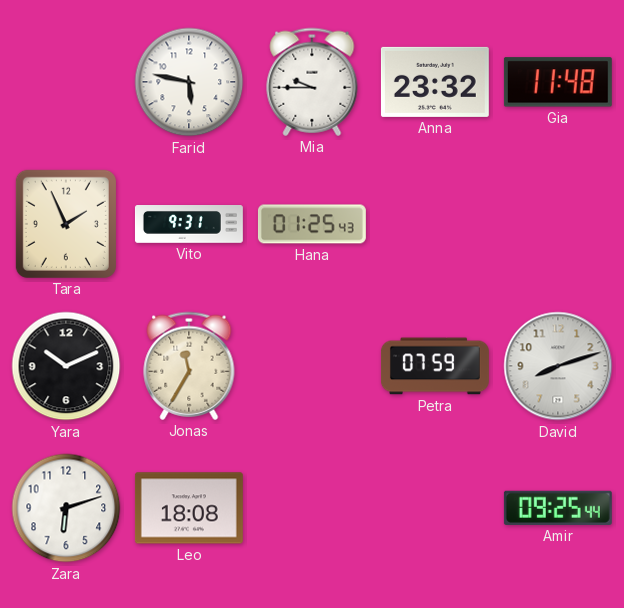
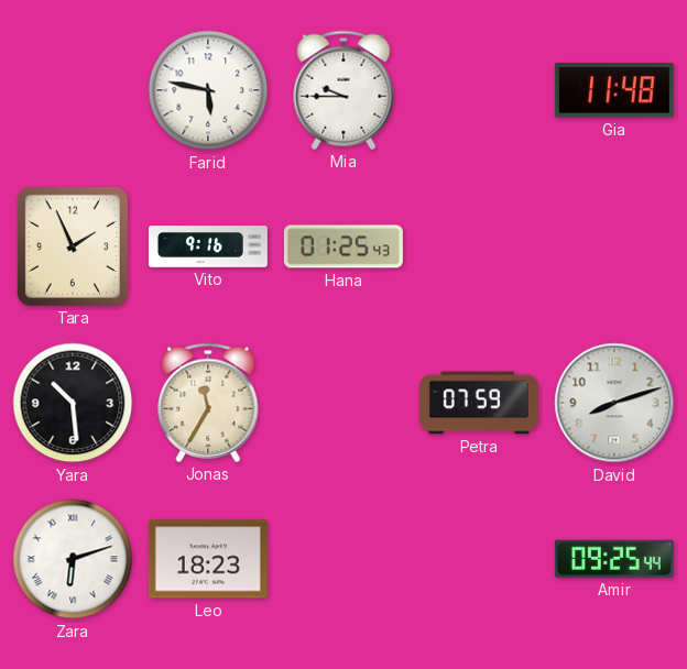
Anna: 23:32 -> none (435, 82)
Vito: 9:31 -> 9:16 (208, 248)
Yara: 10:11 -> 10:29 (73, 403)
Zara numerals: Arabic -> Roman (73, 559)
Leo: 18:08 -> 18:23 (208, 559)
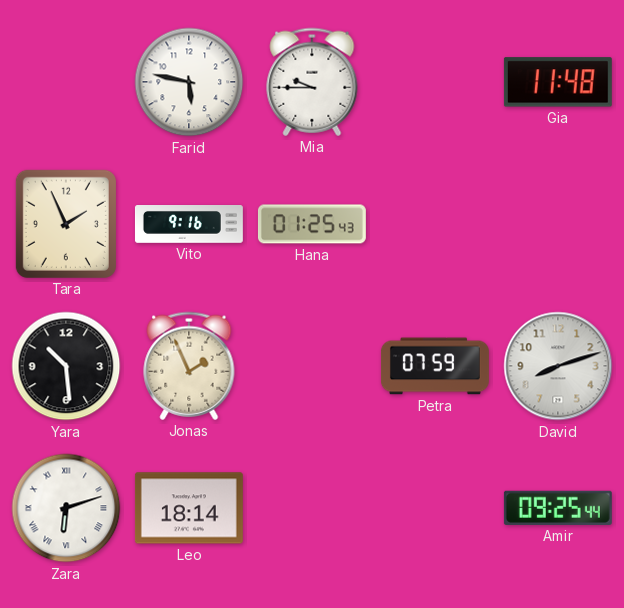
Jonas: 11:35 -> 1:56 (189, 366)
Leo: 18:23 -> 18:14 (189, 508)
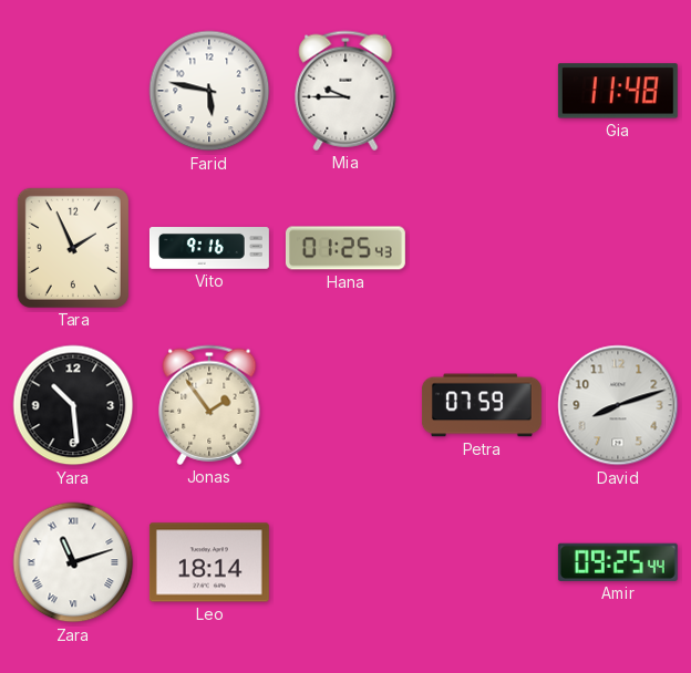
Jonas: 1:56 -> 1:54 (209, 405)
Zara: 6:12 -> 11:12 (73, 562)
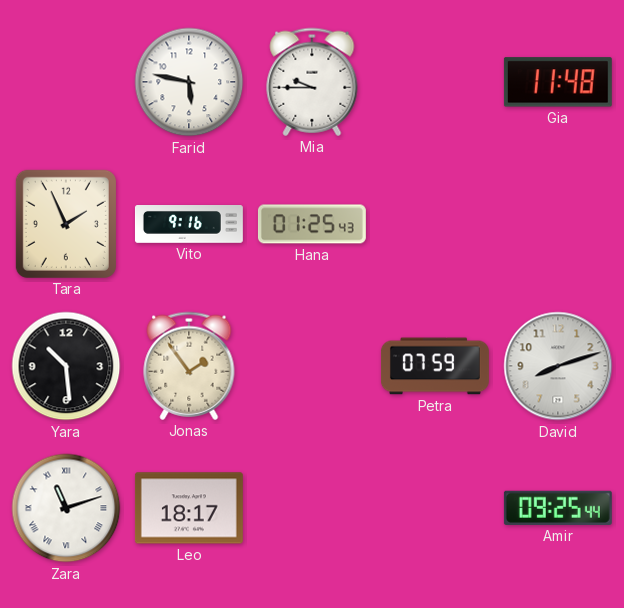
Leo: 18:14 -> 18:17 (189, 508)
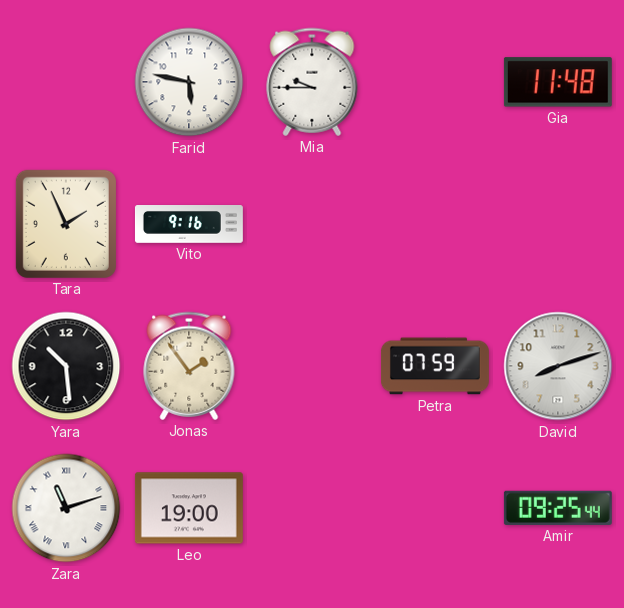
Hana: 01:25 -> none (312, 224)
Leo: 18:17 -> 19:00 (189, 508)
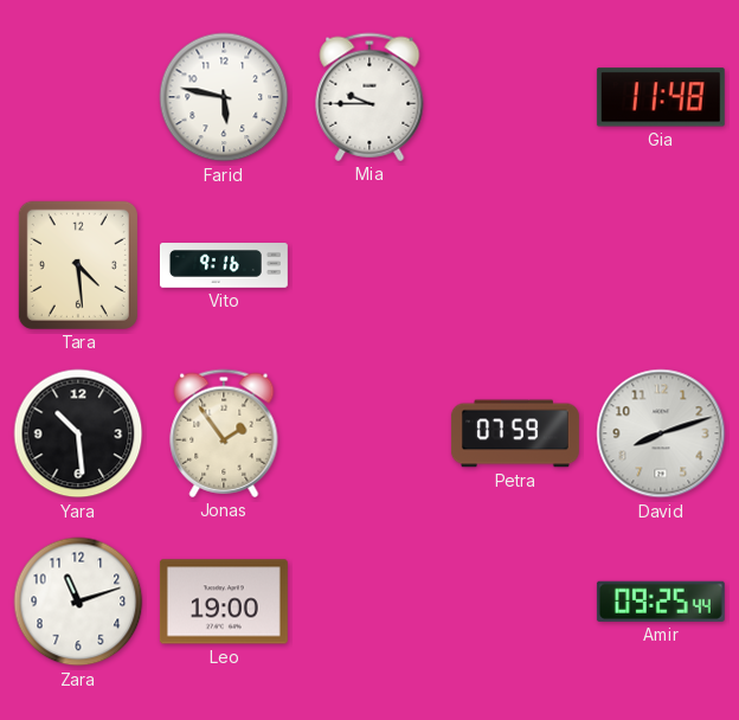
Tara: 1:56 -> 4:29 (78, 265)
Zara numerals: Roman -> Arabic (78, 602)
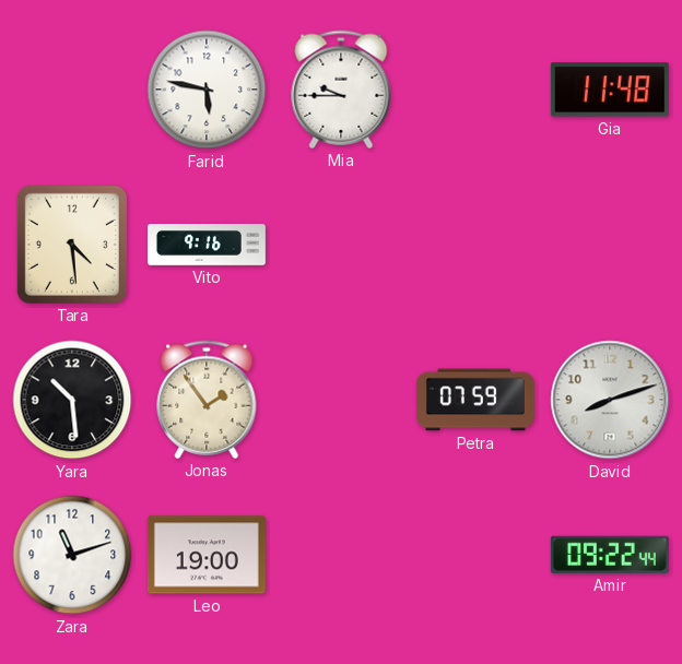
Amir: 09:25 -> 09:22 (610, 555)
